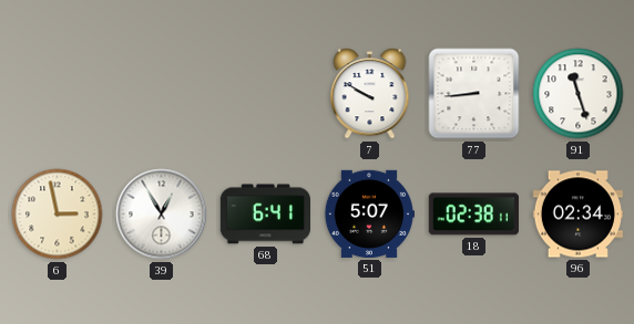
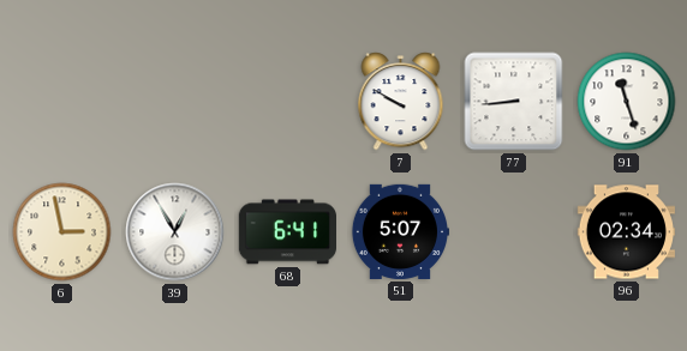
18: 02:38 -> none (473, 215)
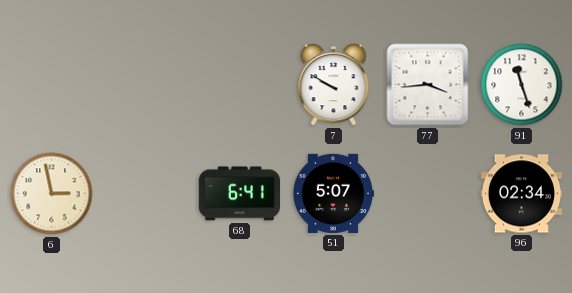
77: 8:44 -> 3:44 (428, 85)
39: 12:55 -> none (175, 232)
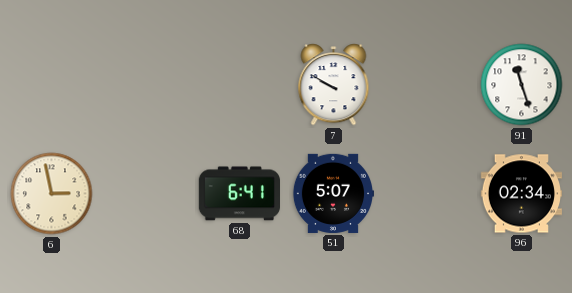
77: 3:44 -> none (428, 85)
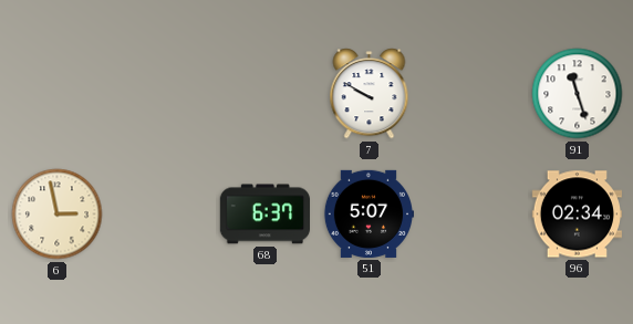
68: 6:41 -> 6:37 (264, 215)
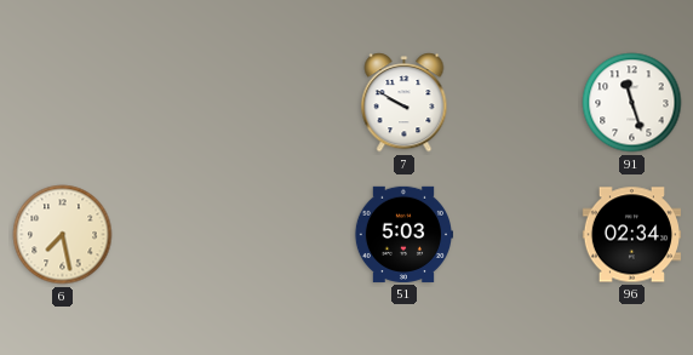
6: 2:58 -> 7:28 (63, 235)
68: 6:37 -> none (264, 215)
51: 5:07 -> 5:03 (402, 234)
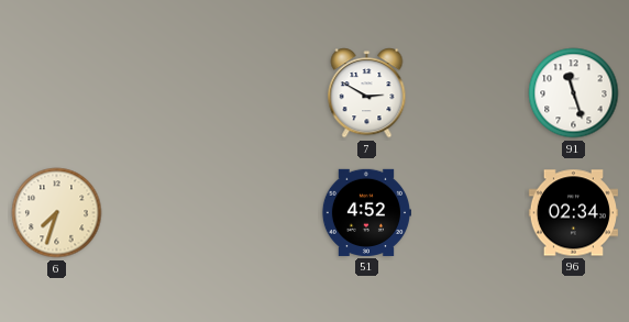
7: 9:50 -> 2:50 (367, 93)
6: 7:28 -> 7:33 (57, 213)
51: 5:03 -> 4:52 (365, 212)
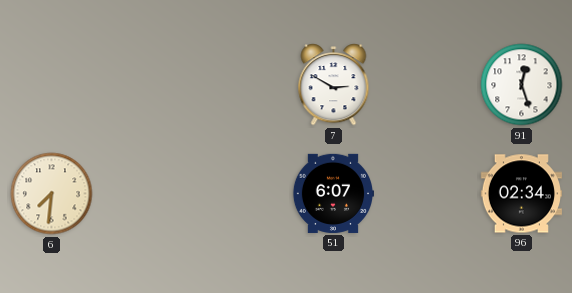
91: 11:27 -> 12:27 (522, 85)
6: 7:33 -> 7:31 (52, 194)
51: 4:52 -> 6:07 (332, 193)
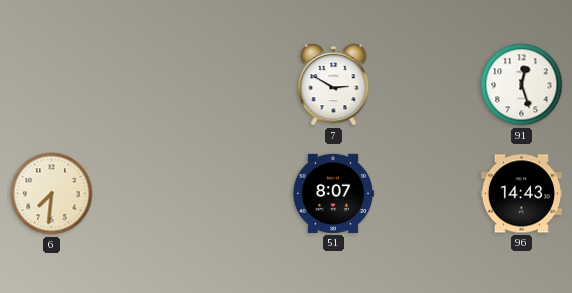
51: 6:07 -> 8:07 (332, 193)
96: 02:34 -> 14:43 (521, 194)
